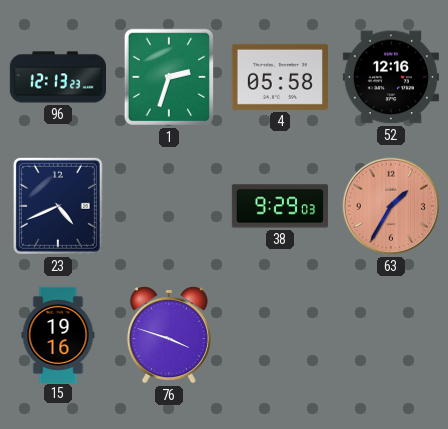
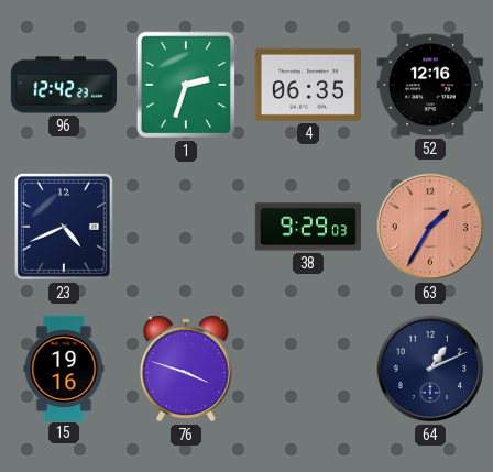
96: 12:13 -> 12:42 (63, 85)
4: 05:58 -> 06:35 (308, 85)
64: none -> 1:11 (430, 369)
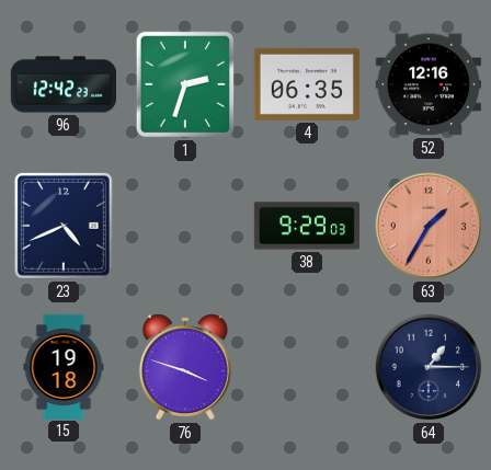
15: 19:16 -> 19:18 (64, 366)
64: 1:11 -> 1:15 (429, 367)
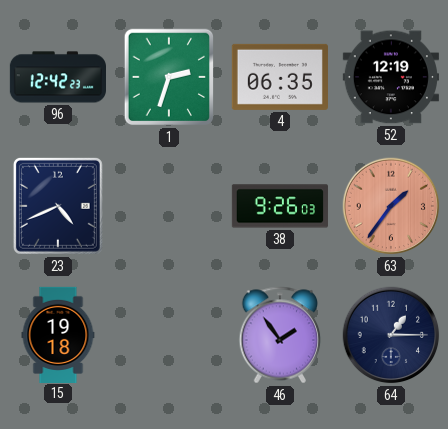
52: 12:16 -> 12:19 (391, 77)
38: 9:29 -> 9:26 (280, 206)
63: 1:35 -> 1:36 (391, 206)
76: 3:48 -> none (185, 367)
46: none -> 1:54 (280, 335)
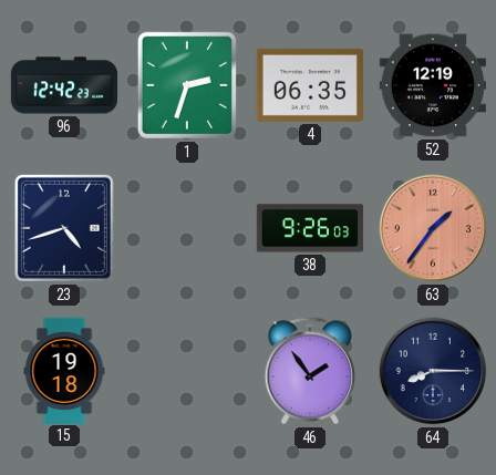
23: 4:41 -> 4:42 (64, 228)
64: 1:15 -> 8:15 (433, 371)
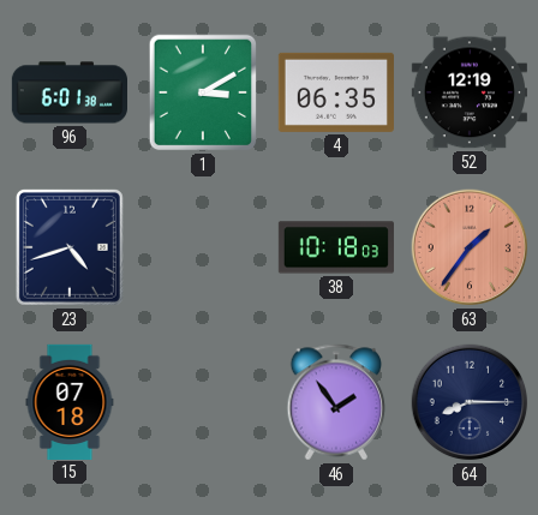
96: 12:42 -> 6:01 (68, 92)
1: 2:33 -> 3:10 (202, 92)
38: 9:26 -> 10:18 (336, 247)
15: 19:18 -> 07:18 (70, 401)
